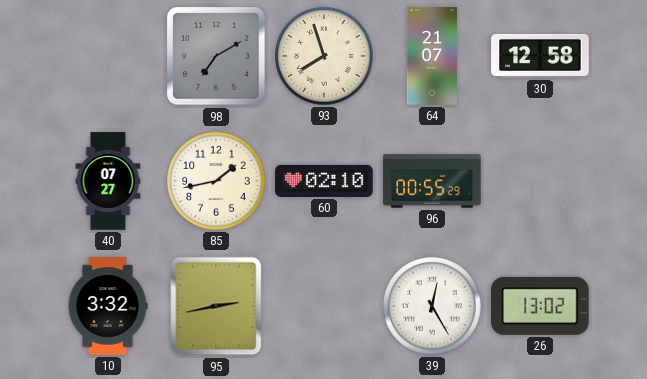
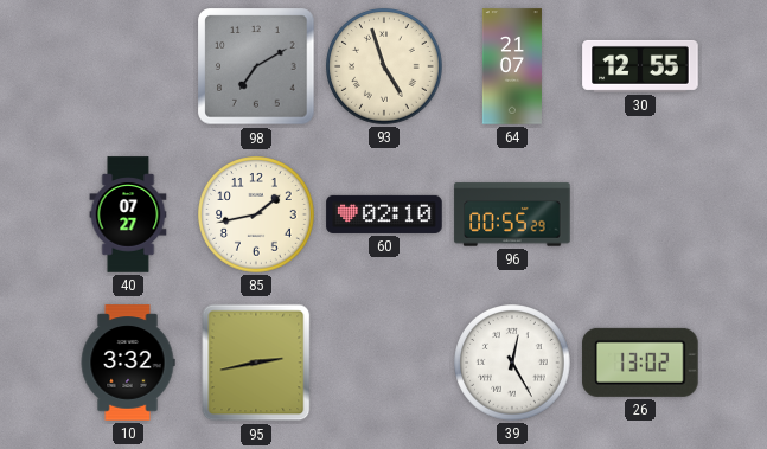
93: 7:57 -> 4:57 (384, 66)
30: 12:58 -> 12:55 (640, 66)
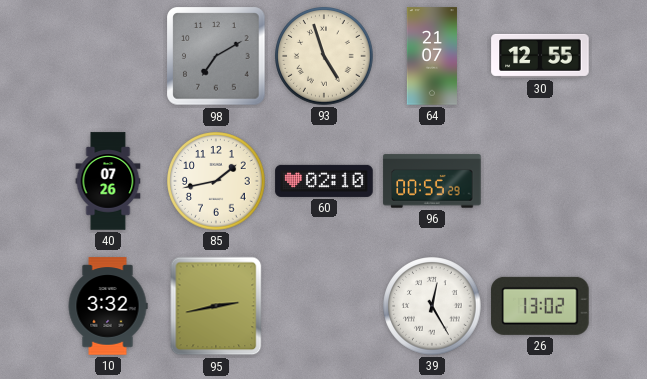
40: 07:27 -> 07:26 (108, 181)
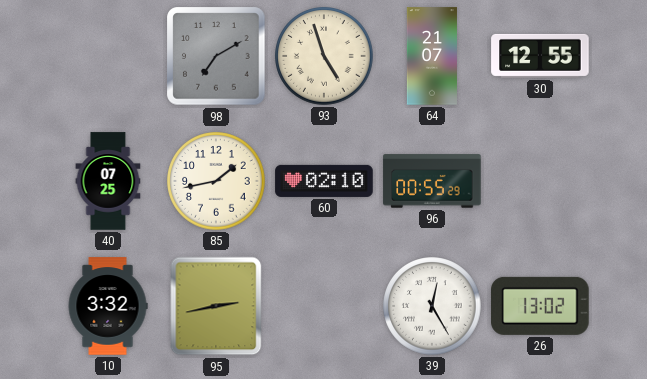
40: 07:26 -> 07:25 (108, 181)
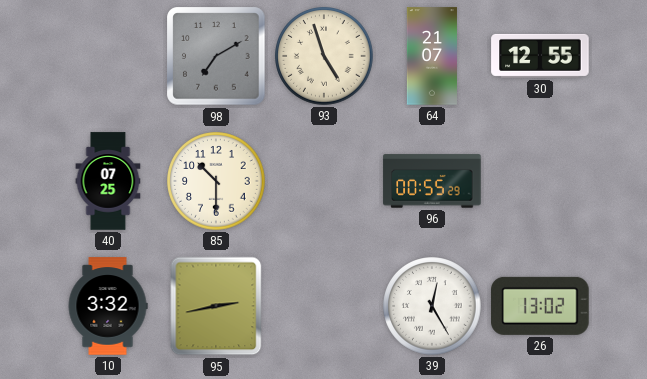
85: 1:43 -> 10:30 (216, 181)
60: 02:10 -> none (324, 181)
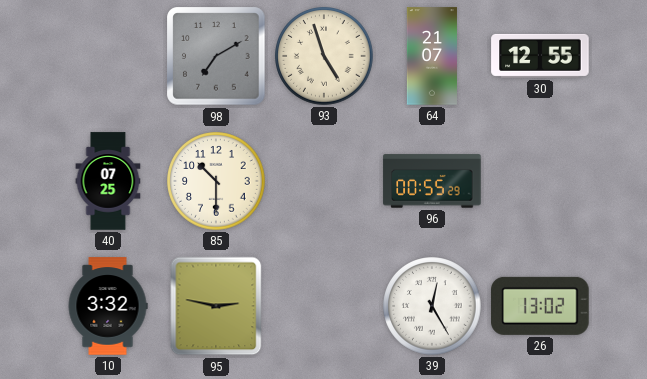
95: 2:43 -> 2:47 (216, 306)
